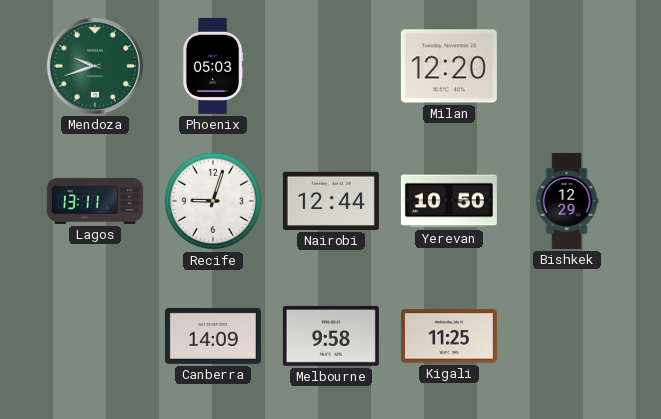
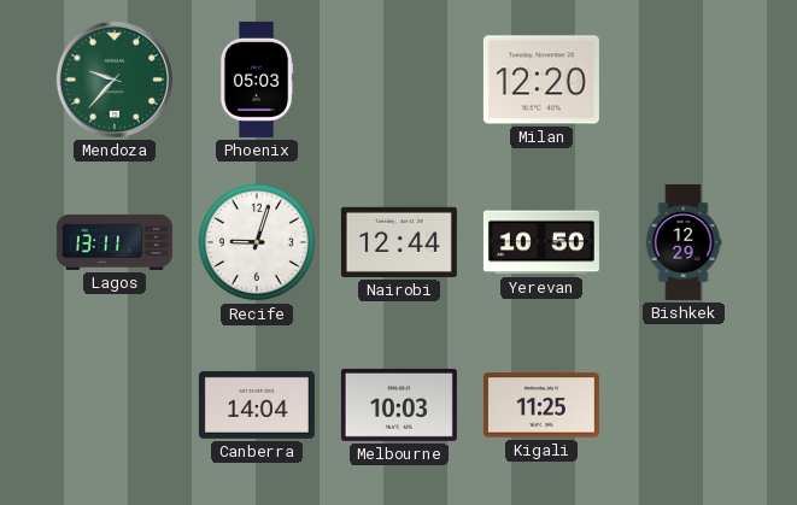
Mendoza: 9:42 -> 9:37 (115, 80)
Canberra: 14:09 -> 14:04 (257, 405)
Melbourne: 9:58 -> 10:03 (399, 405)
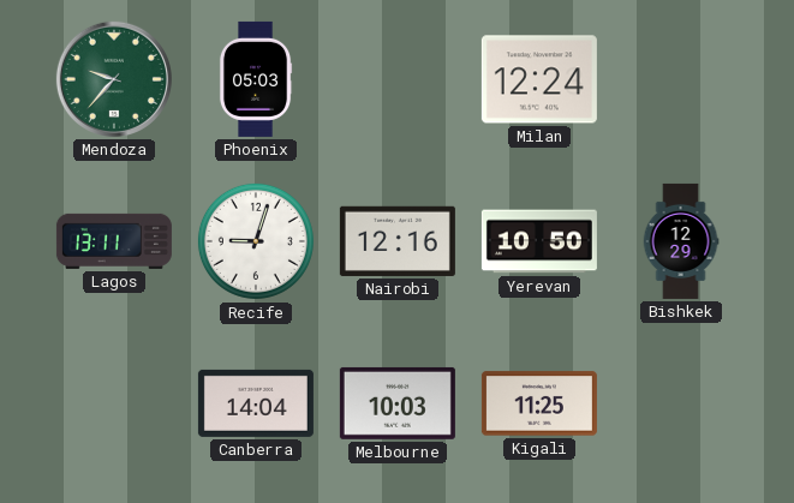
Milan: 12:20 -> 12:24 (539, 79)
Nairobi: 12:44 -> 12:16 (398, 241)
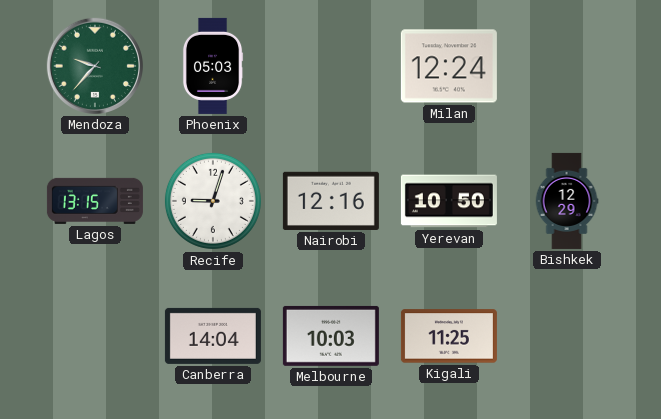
Lagos: 13:11 -> 13:15 (95, 201)
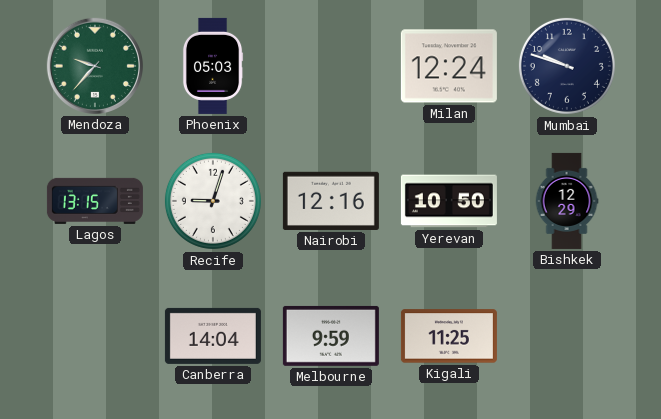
Mumbai: none -> 9:48 (567, 66)
Melbourne: 10:03 -> 9:59 (331, 336)
